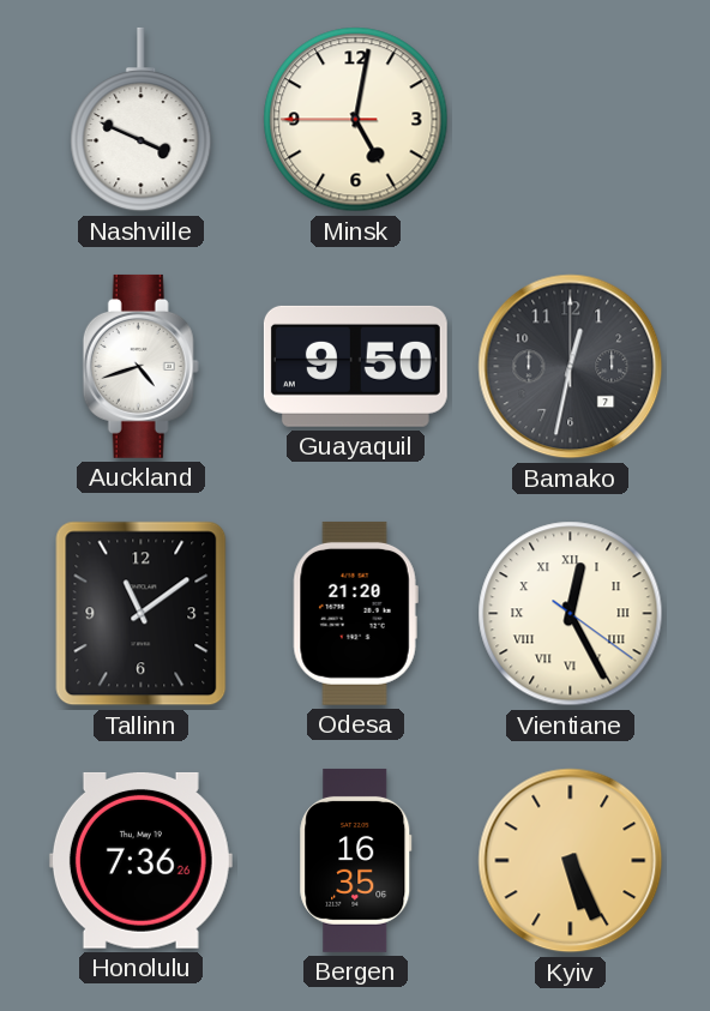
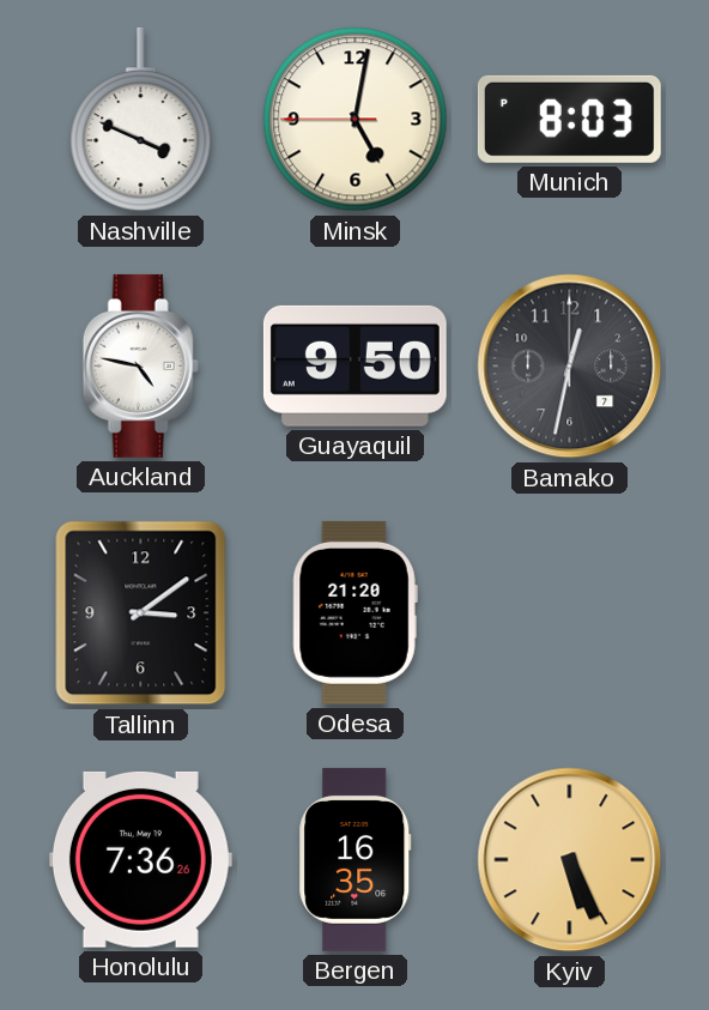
Munich: none -> 8:03 (569, 119)
Auckland: 4:42 -> 4:47 (140, 365)
Tallinn: 11:09 -> 3:09 (141, 613)
Vientiane: 12:25 -> none (571, 614)
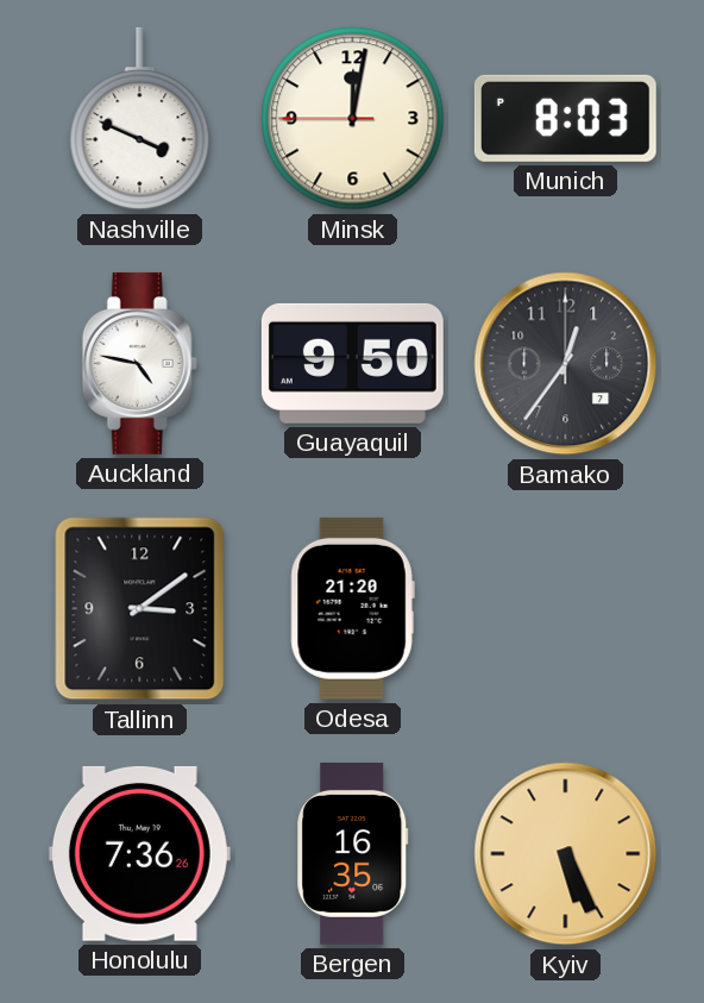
Minsk: 5:01 -> 12:01 (353, 119)
Bamako: 12:32 -> 12:36 (566, 364)
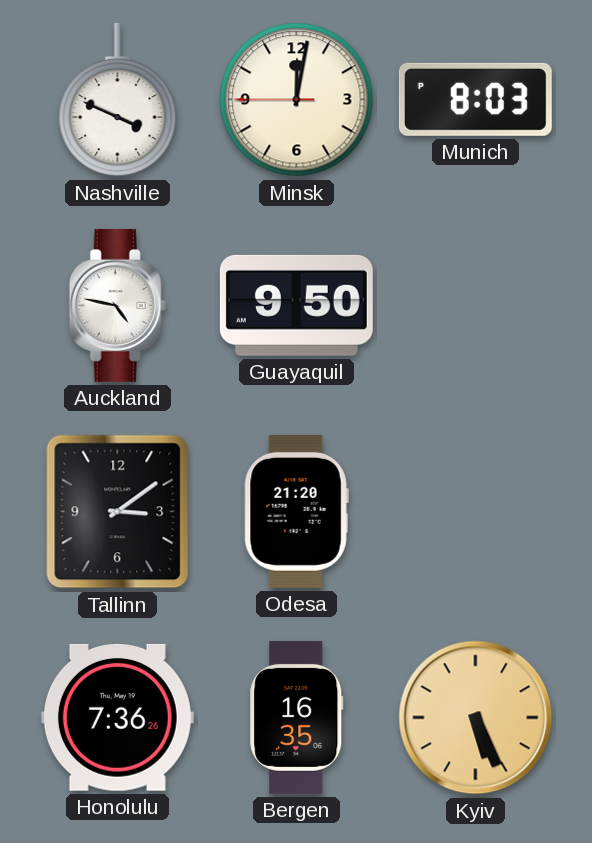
Bamako: 12:36 -> none (566, 364)
